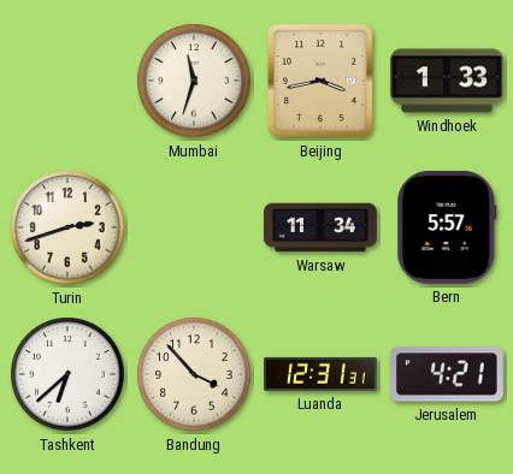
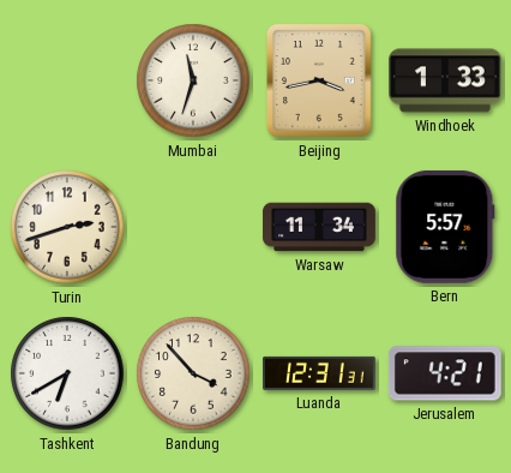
Tashkent: 6:38 -> 6:40 (67, 373)
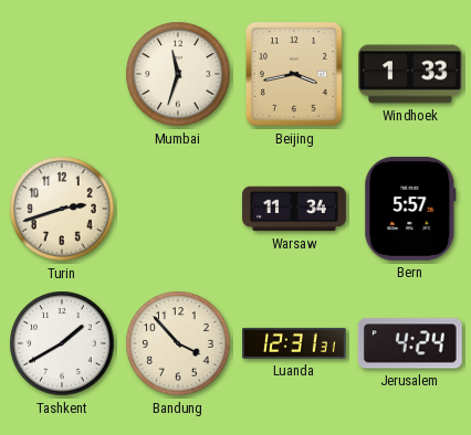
Tashkent: 6:40 -> 1:40 (62, 343)
Jerusalem: 4:21 -> 4:24 (410, 343)
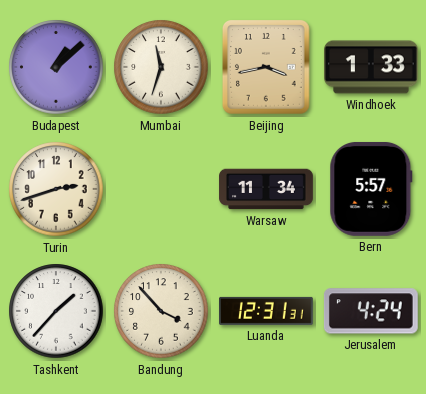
Budapest: none -> 1:08 (56, 67)
Tashkent: 1:40 -> 1:37 (56, 311)
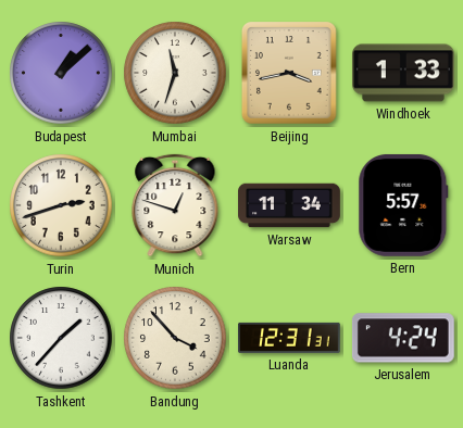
Munich: none -> 12:48 (175, 205)
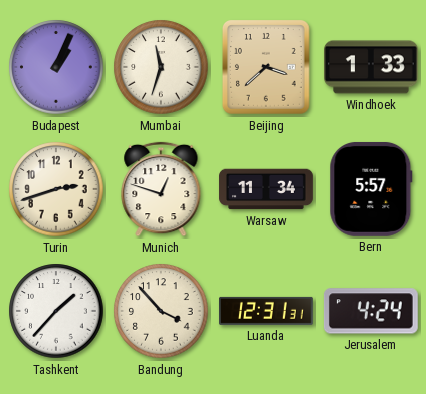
Budapest: 1:08 -> 1:04 (56, 67)
Beijing: 3:43 -> 3:38 (267, 68)
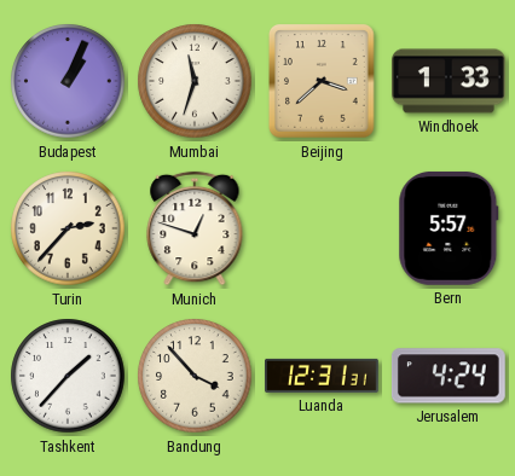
Turin: 2:42 -> 2:37 (68, 228)
Warsaw: 11:34 -> none (266, 189)
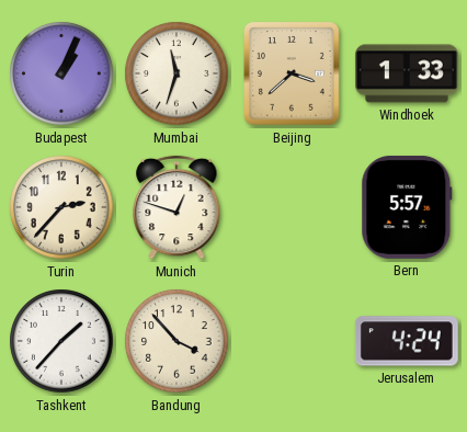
Luanda: 12:31 -> none (323, 376)
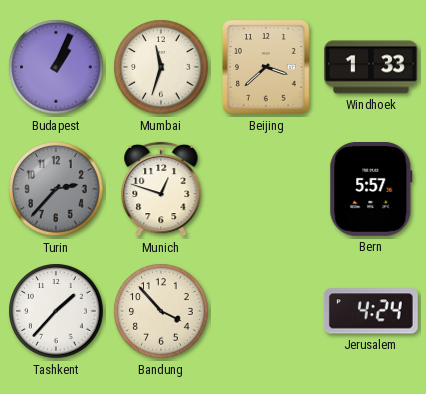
Turin dial: cream -> grey (56, 189)
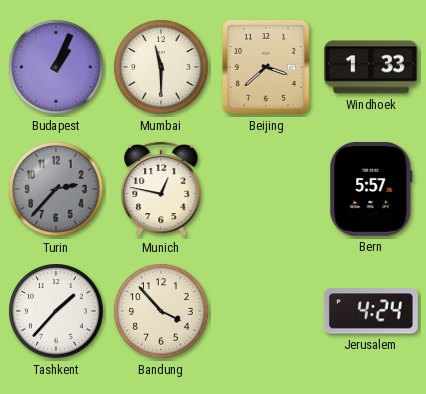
Mumbai: 11:33 -> 11:30 (161, 67)
Munich: 12:48 -> 12:47 (161, 189)
